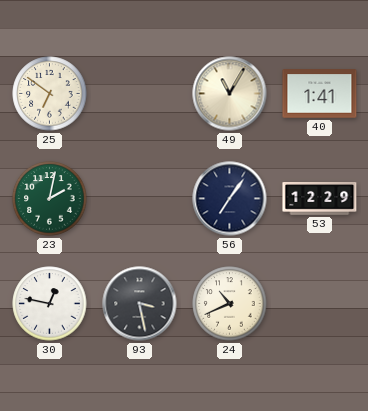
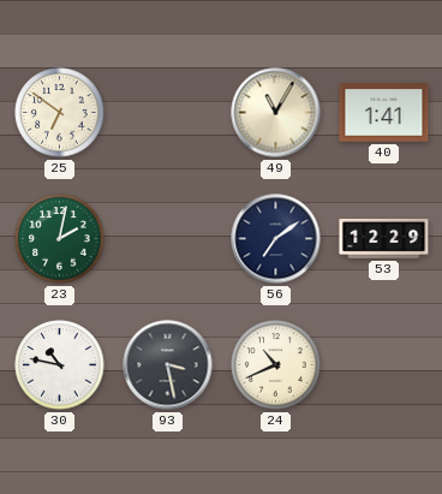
56: 7:06 -> 7:09 (276, 239)
30: 12:47 -> 10:47 (60, 365)
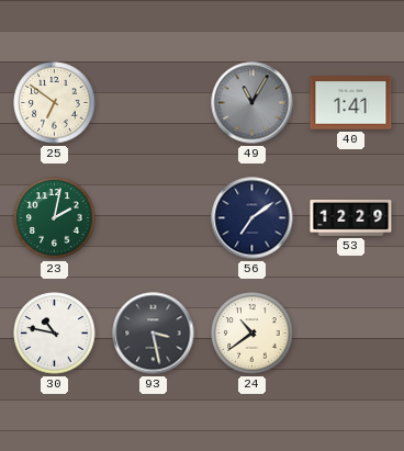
49 dial: cream -> grey (252, 103)
24: 10:41 -> 10:39 (252, 334)
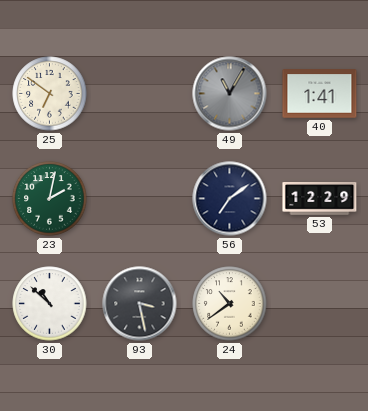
30: 10:47 -> 10:52 (50, 304)
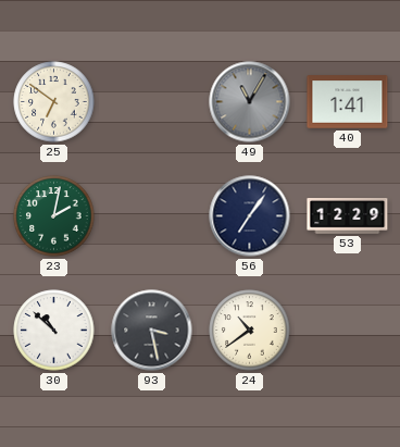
56: 7:09 -> 7:06 (250, 216)
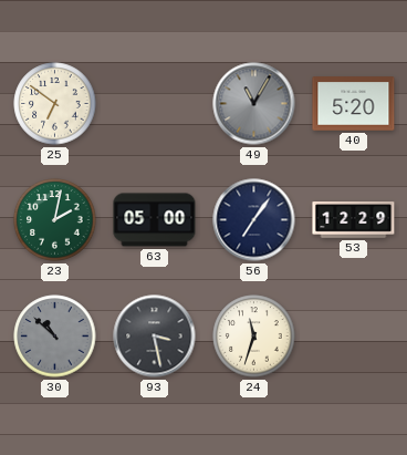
40: 1:41 -> 5:20 (354, 104)
63: none -> 05:00 (155, 220)
30 dial: white -> grey (55, 337)
24: 10:39 -> 11:33 (254, 337)
